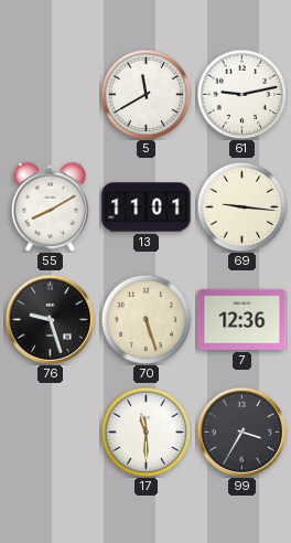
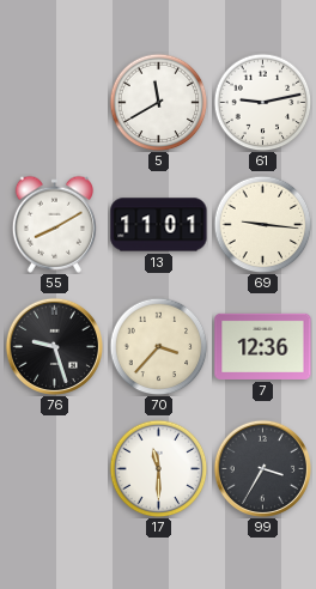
70: 5:27 -> 3:37 (158, 346)
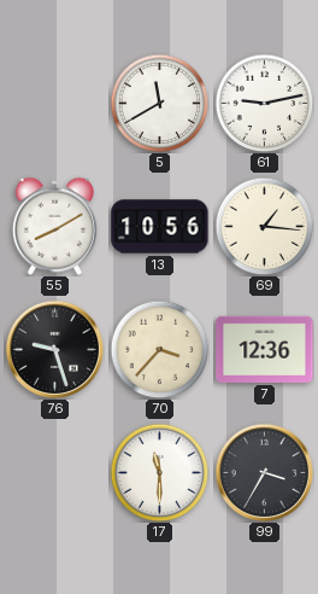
13: 11:01 -> 10:56 (160, 227)
69: 9:16 -> 1:16 (264, 226)
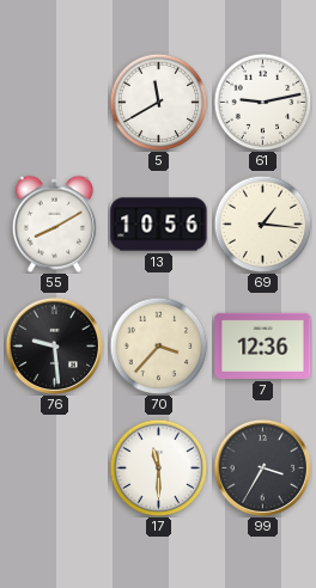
76: 9:27 -> 9:29 (54, 345)
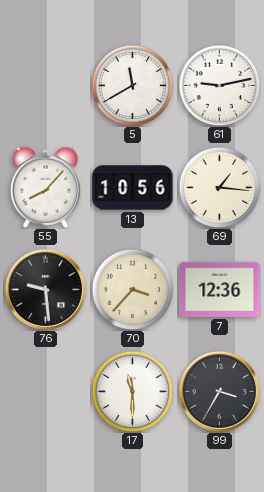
55: 8:10 -> 8:07 (45, 187)
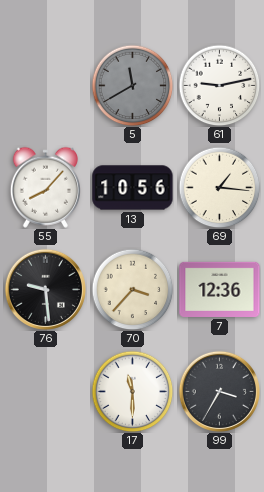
5 dial: white -> grey (132, 85)
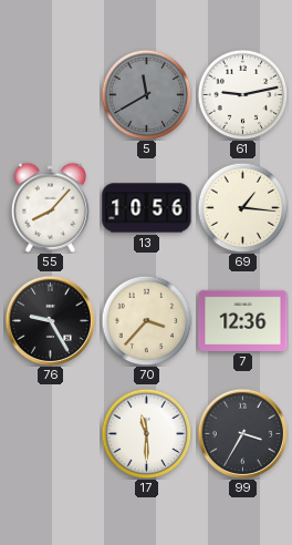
76: 9:29 -> 9:25 (50, 320)
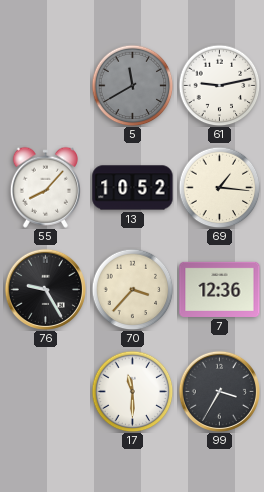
13: 10:56 -> 10:52 (133, 188)
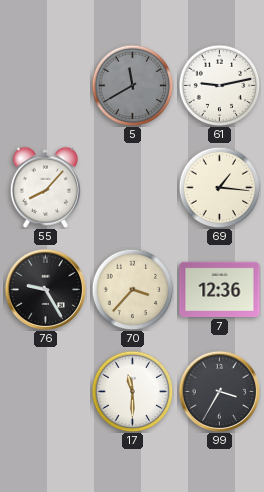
13: 10:52 -> none (133, 188)
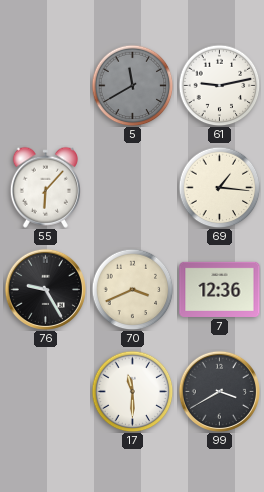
55: 8:07 -> 6:07 (45, 187)
70: 3:37 -> 3:41 (132, 289)
99: 3:35 -> 3:40 (219, 391)
